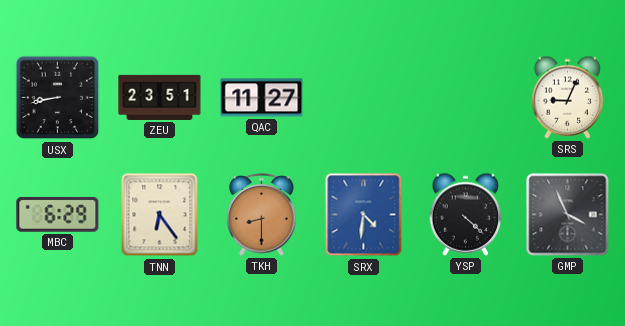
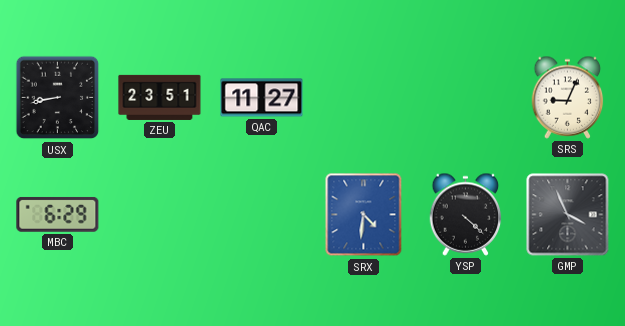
TNN: 6:24 -> none (160, 215)
TKH: 8:30 -> none (262, 215)
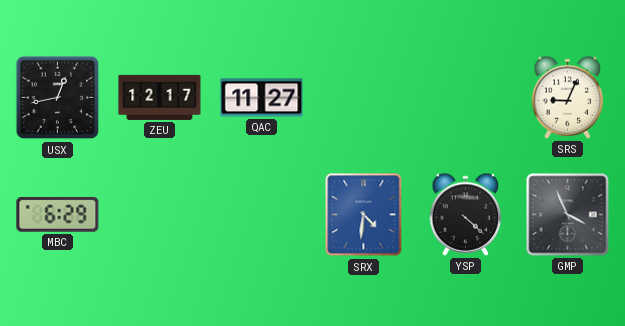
USX: 8:43 -> 12:43 (58, 98)
ZEU: 23:51 -> 12:17 (160, 97)
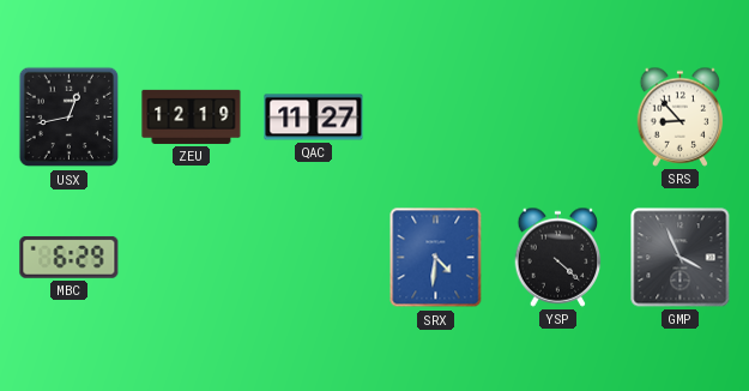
ZEU: 12:17 -> 12:19 (192, 116)
SRS: 9:04 -> 8:53 (681, 116)
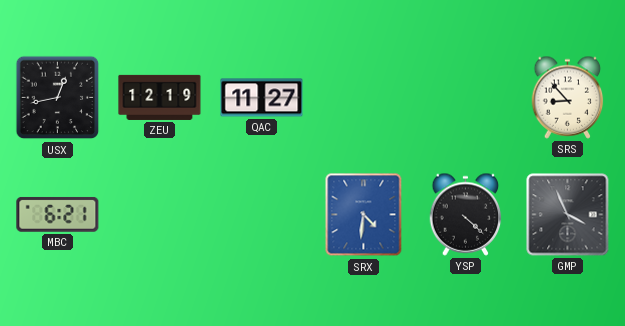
MBC: 6:29 -> 6:21 (58, 214)
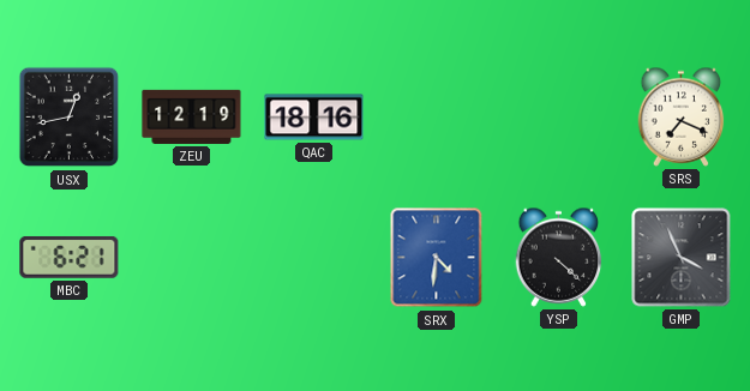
QAC: 11:27 -> 18:16 (314, 118)
SRS: 8:53 -> 7:19 (682, 116)
